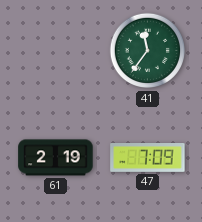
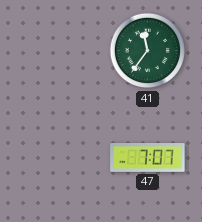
61: 2:19 -> none (56, 158)
47: 7:09 -> 7:07 (148, 158)
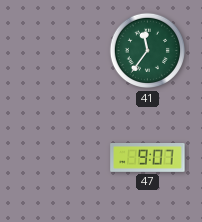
47: 7:07 -> 9:07 (148, 158)
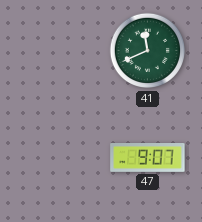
41: 11:36 -> 11:41 (148, 51)
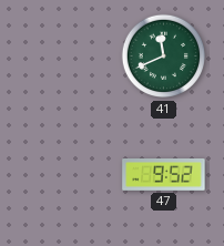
47: 9:07 -> 9:52 (164, 175)
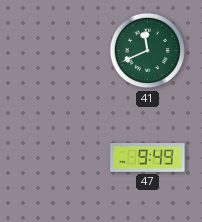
47: 9:52 -> 9:49 (148, 158)
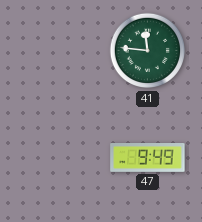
41: 11:41 -> 11:46 (148, 51)
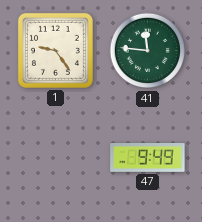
1: none -> 9:24 (55, 50)
